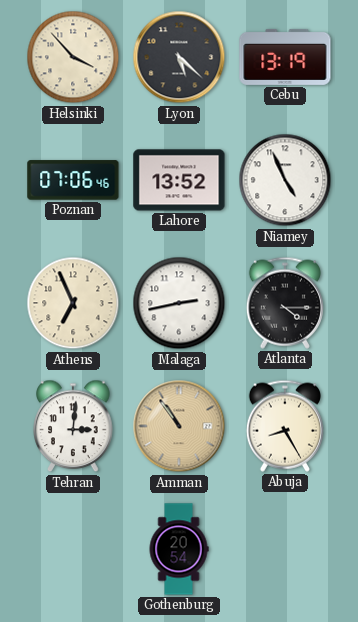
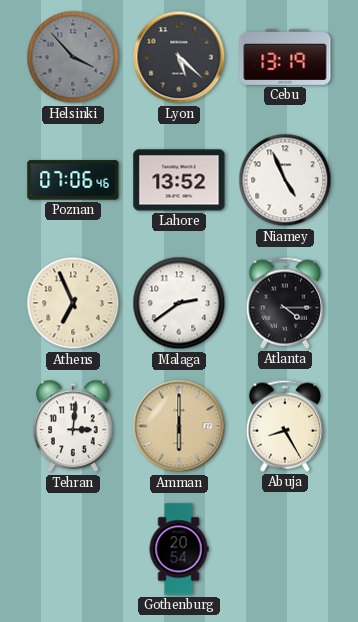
Helsinki dial: cream -> grey (73, 57)
Malaga: 2:43 -> 2:39 (179, 303)
Amman: 10:54 -> 6:00 (179, 426)
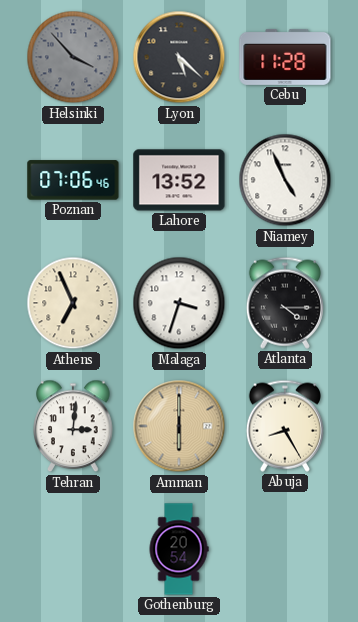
Cebu: 13:19 -> 11:28 (285, 57)
Malaga: 2:39 -> 3:33 (179, 303)
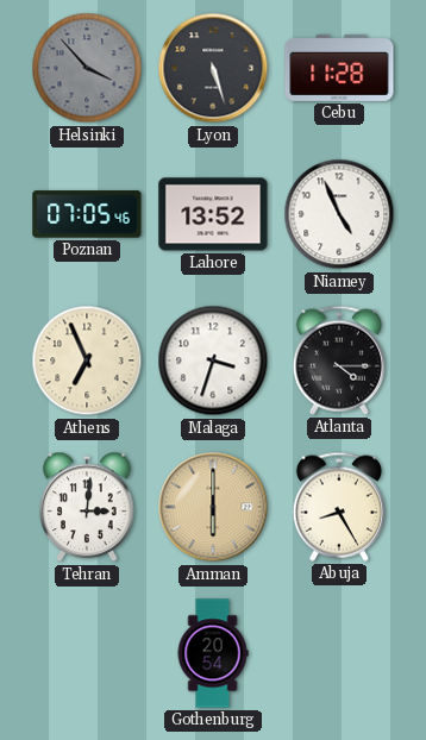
Lyon: 5:22 -> 5:27 (213, 68)
Poznan: 07:06 -> 07:05 (87, 214)
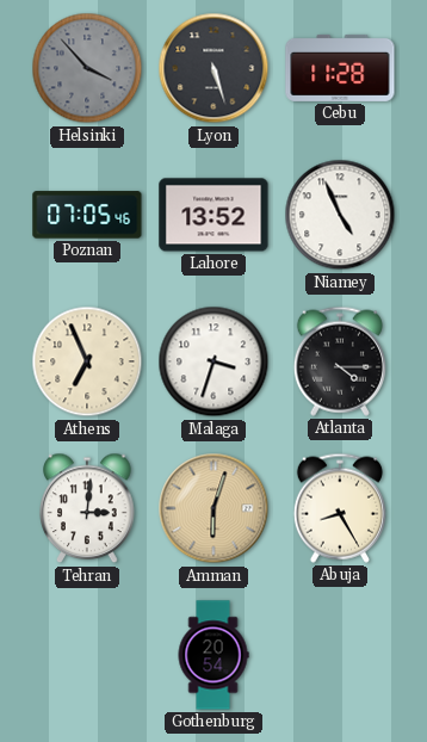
Amman: 6:00 -> 6:03 (213, 508)
